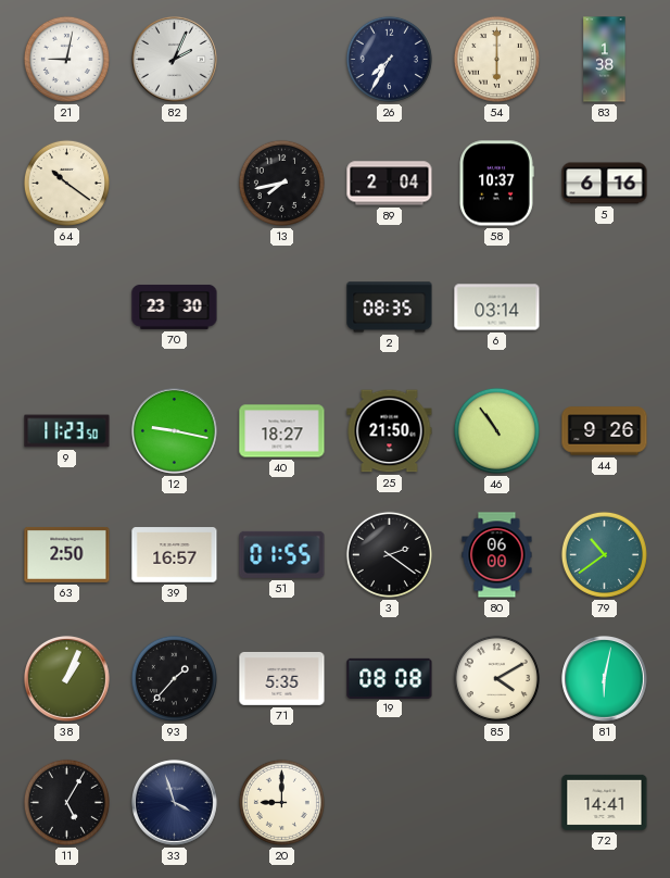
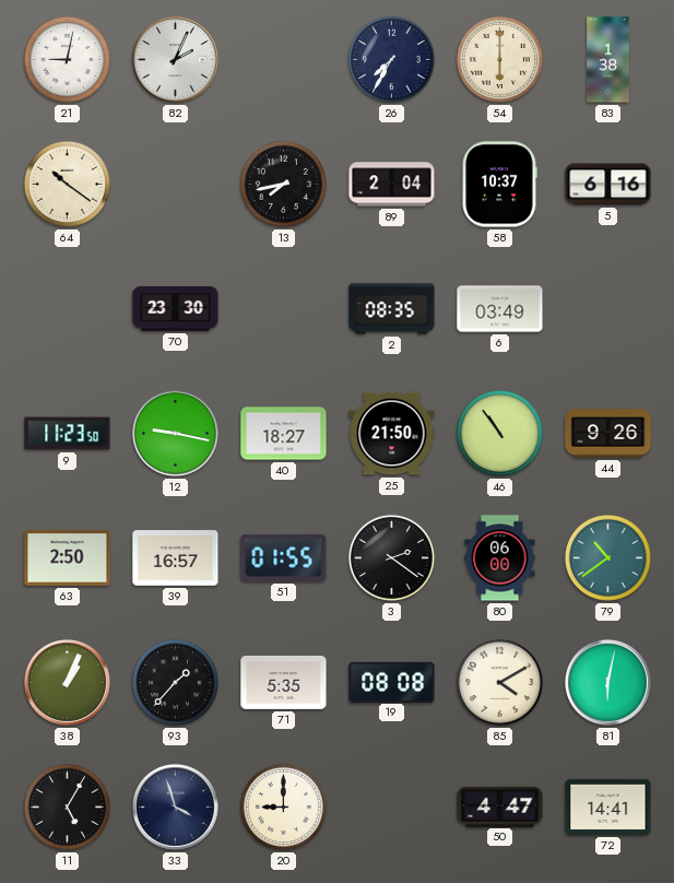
6: 03:14 -> 03:49 (500, 309)
50: none -> 4:47 (500, 807)
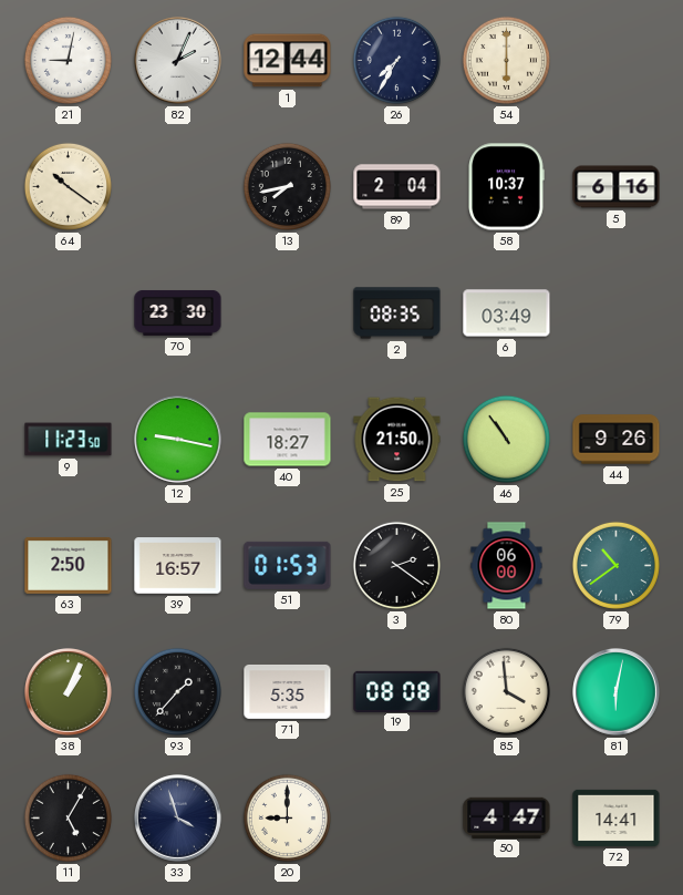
1: none -> 12:44 (288, 61)
83: 1:38 -> none (608, 60)
51: 01:55 -> 01:53 (288, 565)
85: 4:10 -> 3:59 (506, 691)
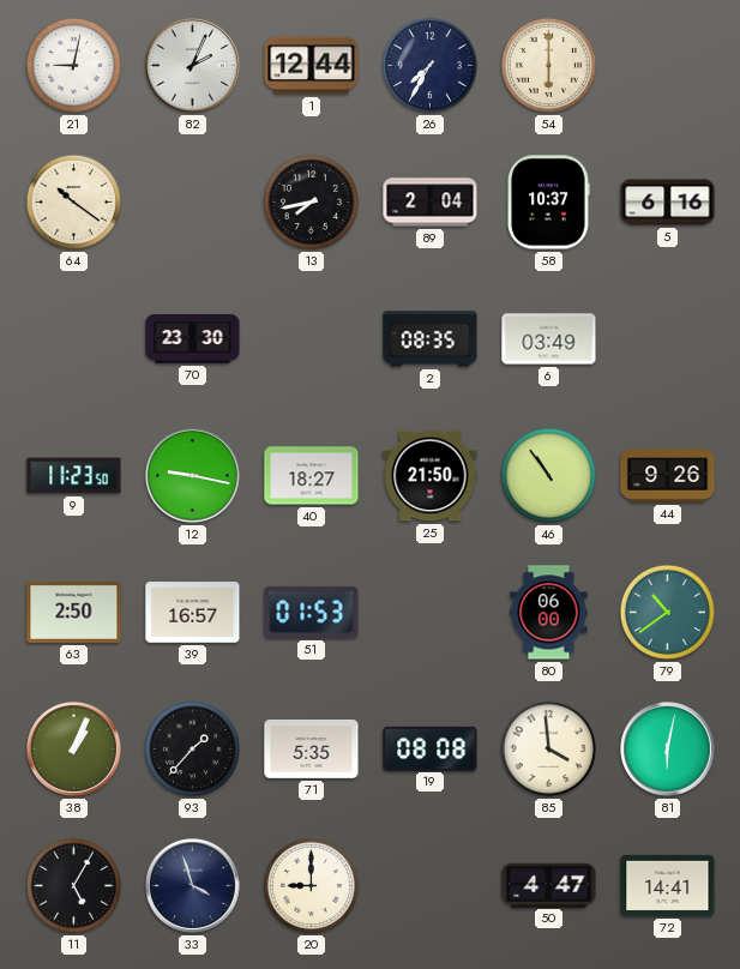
3: 2:21 -> none (396, 565)
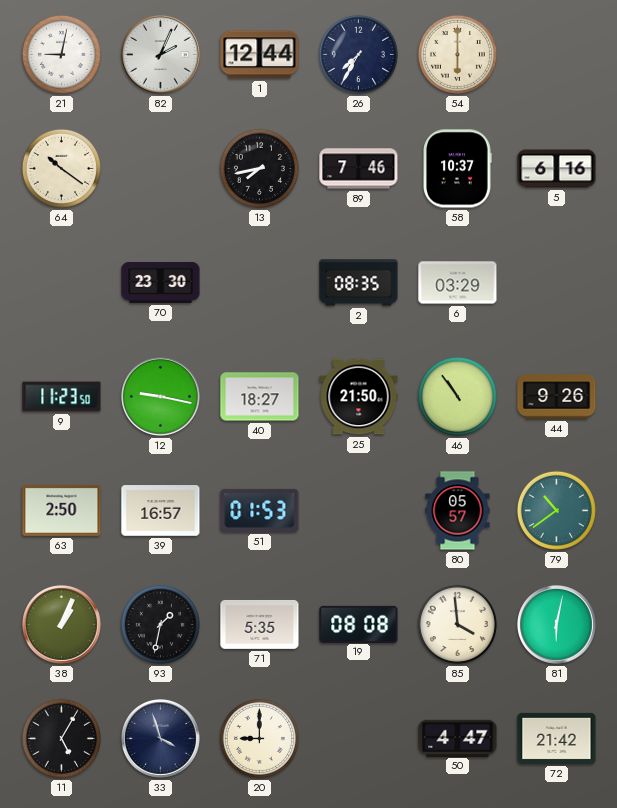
89: 2:04 -> 7:46 (359, 169)
6: 03:49 -> 03:29 (458, 283)
80: 06:00 -> 05:57 (458, 511)
93: 1:37 -> 1:32 (160, 624)
72: 14:41 -> 21:42 (557, 738)
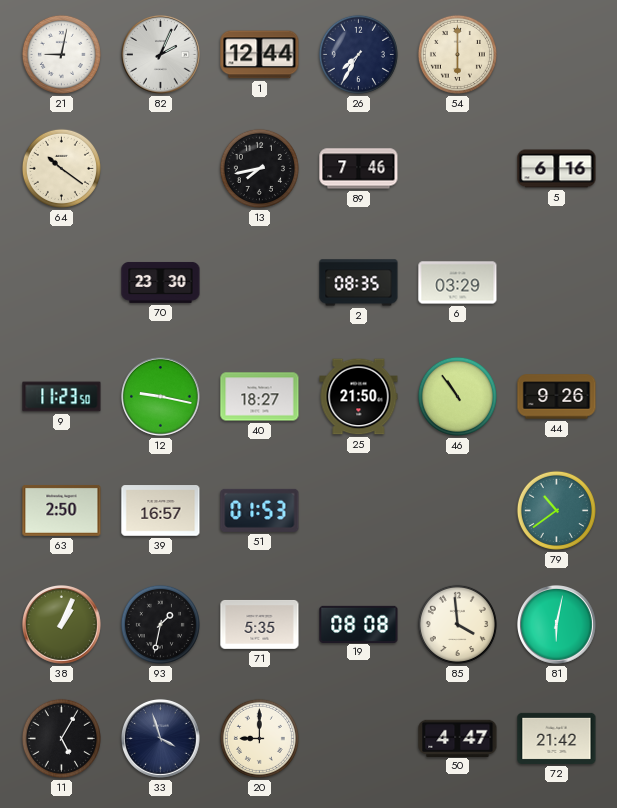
58: 10:37 -> none (457, 169)
80: 05:57 -> none (458, 511)
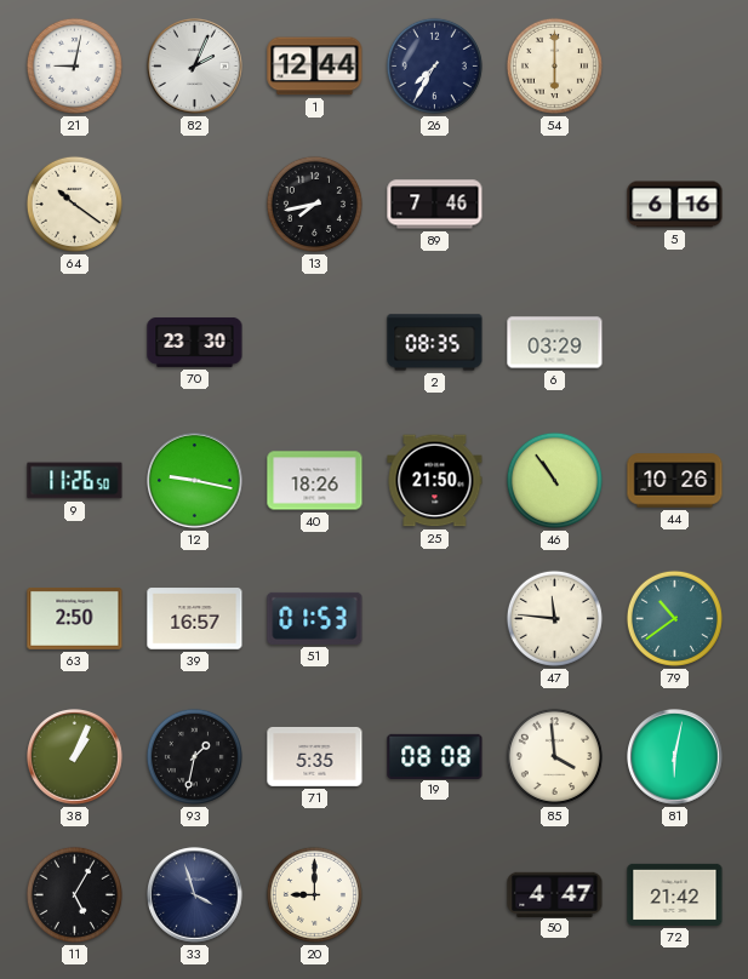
9: 11:23 -> 11:26 (75, 481)
40: 18:27 -> 18:26 (315, 481)
44: 9:26 -> 10:26 (675, 481)
47: none -> 11:46 (554, 618)
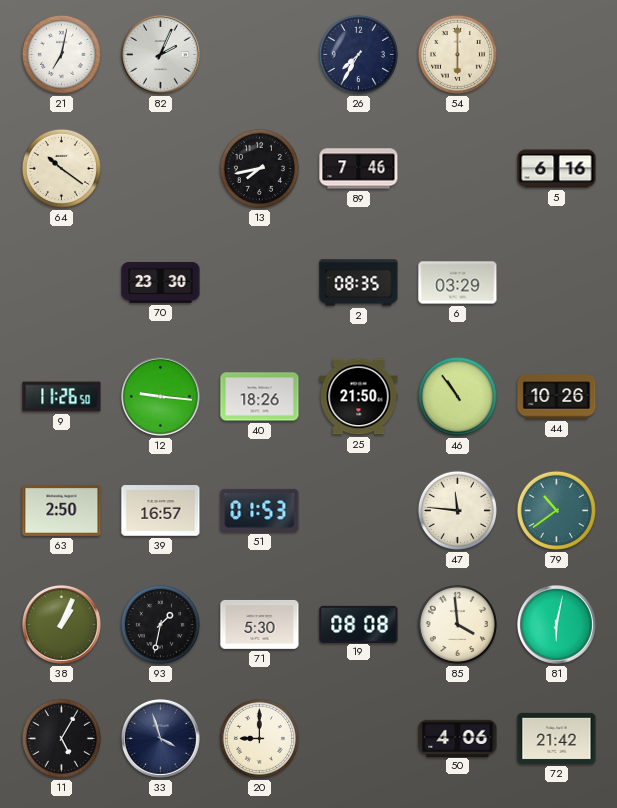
21: 9:02 -> 7:02 (61, 54)
1: 12:44 -> none (315, 67)
12: 9:17 -> 9:16 (161, 397)
71: 5:35 -> 5:30 (260, 625)
50: 4:47 -> 4:06 (458, 738)
